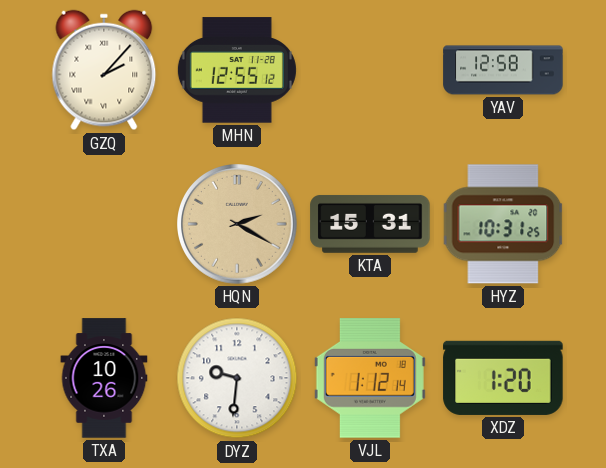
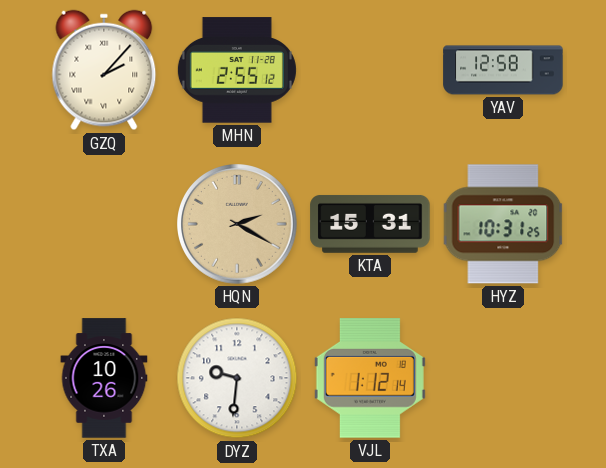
MHN: 12:55 -> 2:55 (237, 70)
XDZ: 1:20 -> none (503, 378)
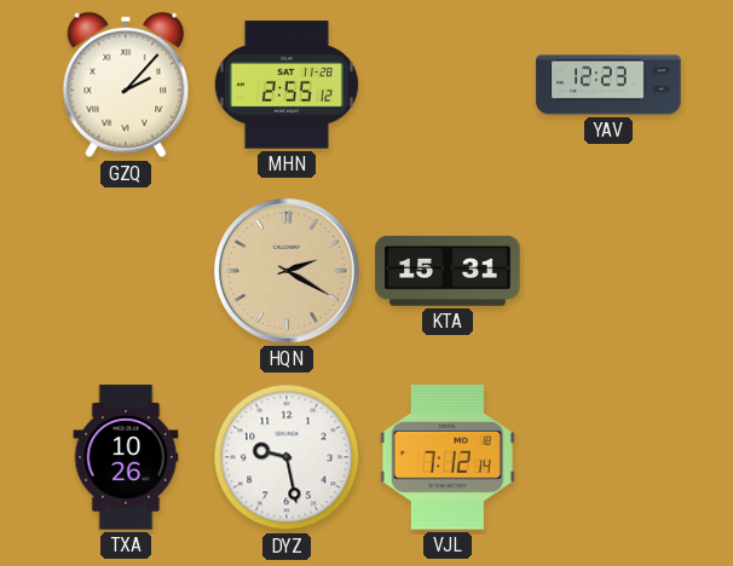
YAV: 12:58 -> 12:23 (608, 85)
HYZ: 10:31 -> none (503, 224)
DYZ: 9:31 -> 9:28 (287, 457)
VJL: 1:12 -> 7:12 (448, 457)
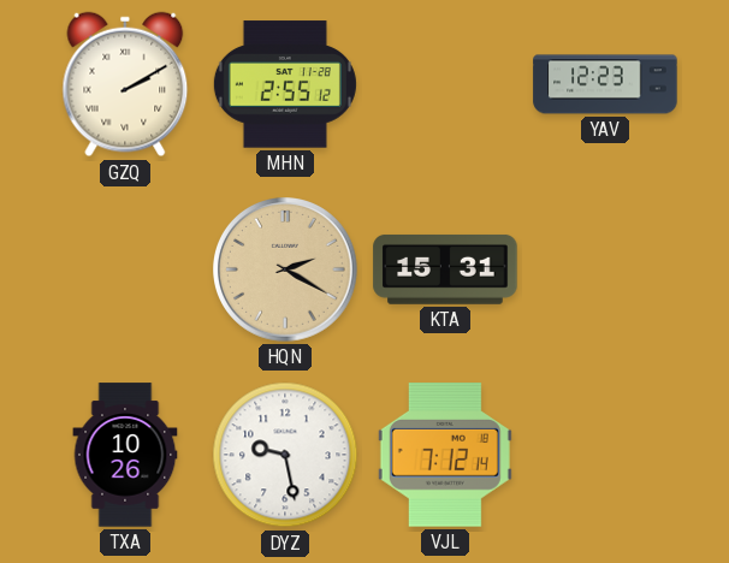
GZQ: 2:07 -> 2:10 (125, 84)
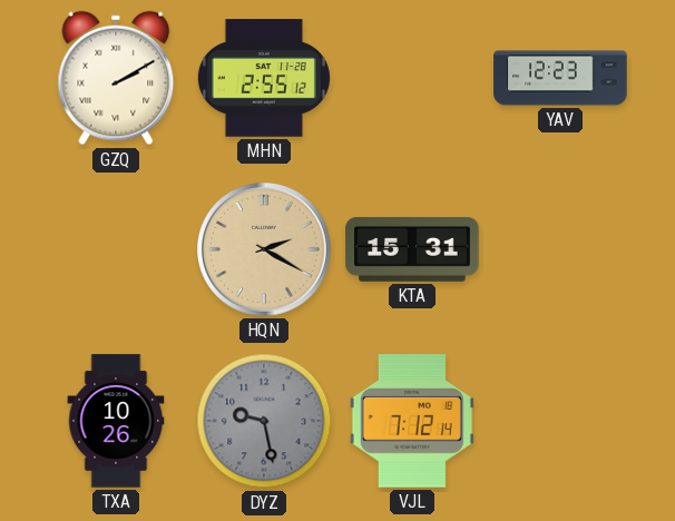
DYZ dial: white -> grey (264, 421)
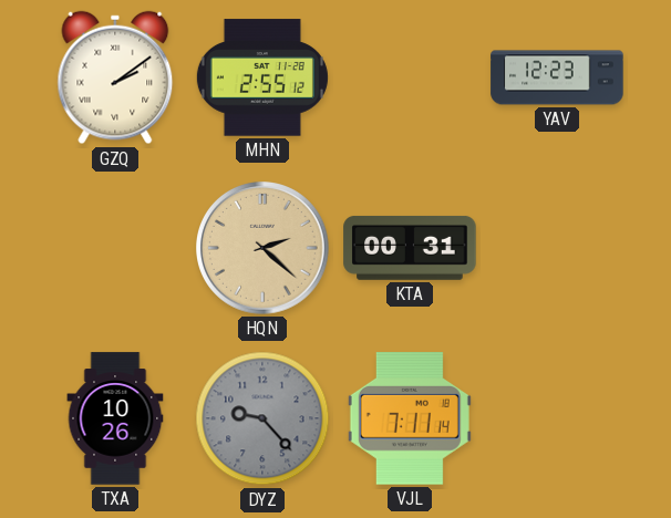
GZQ: 2:10 -> 2:09 (115, 77)
HQN: 2:20 -> 2:22 (264, 249)
KTA: 15:31 -> 00:31 (410, 248)
DYZ: 9:28 -> 9:23 (262, 418)
VJL: 7:12 -> 7:11 (410, 418)
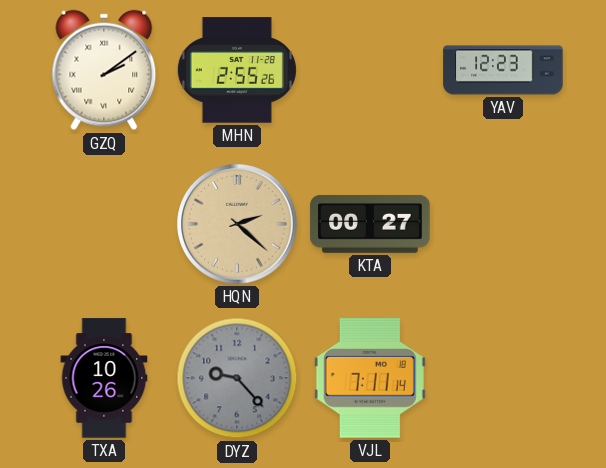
MHN: 2:55:12 -> 2:55:26 (237, 70)
KTA: 00:31 -> 00:27 (370, 224)
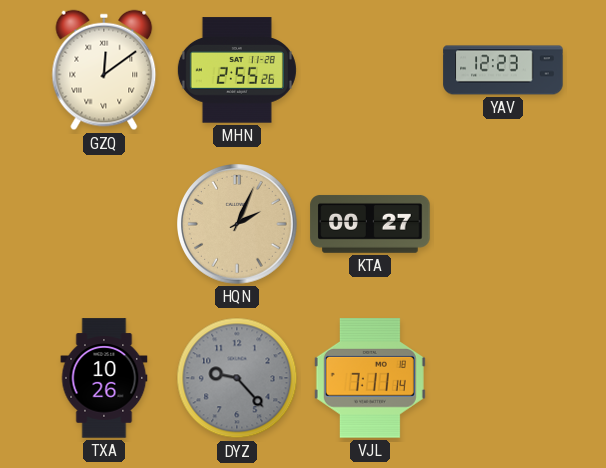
GZQ: 2:09 -> 12:09 (104, 70)
HQN: 2:22 -> 2:04 (238, 225)
